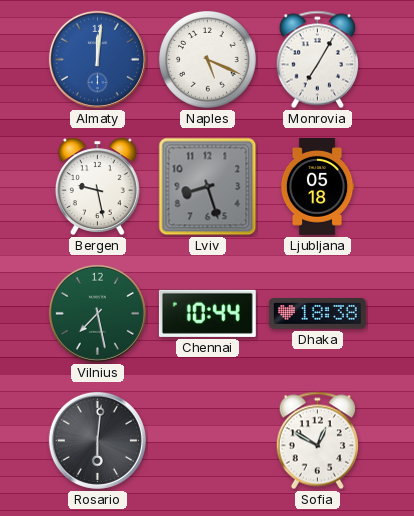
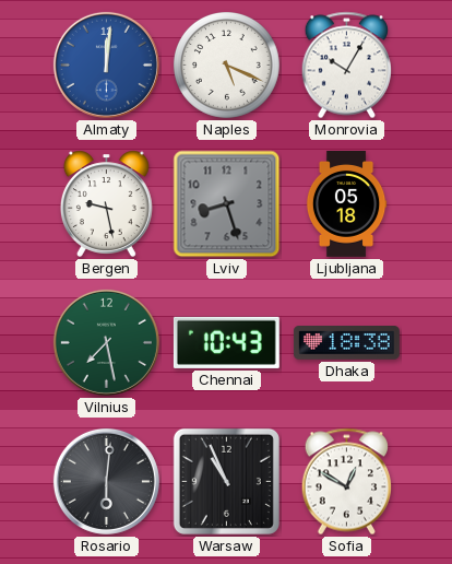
Monrovia: 7:05 -> 10:05 (346, 66)
Chennai: 10:44 -> 10:43 (226, 342)
Warsaw: none -> 10:56 (226, 481)
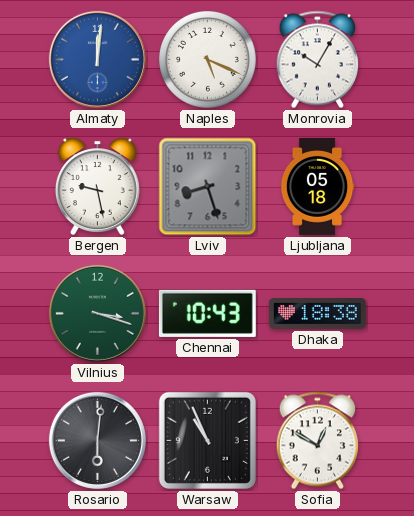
Vilnius: 7:28 -> 3:18 (97, 313)
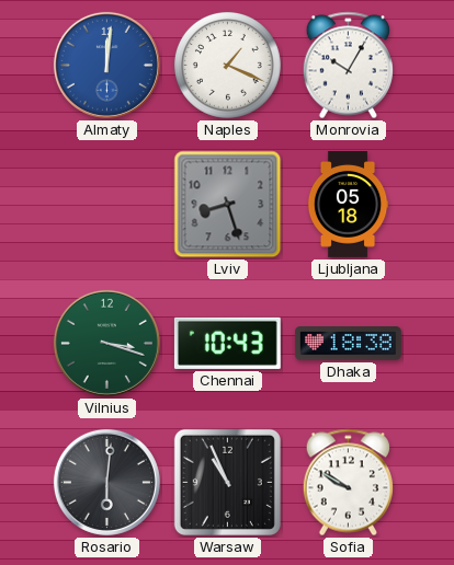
Naples: 5:19 -> 1:19 (227, 65)
Bergen: 9:28 -> none (97, 186)
Sofia: 12:50 -> 9:50 (348, 483)
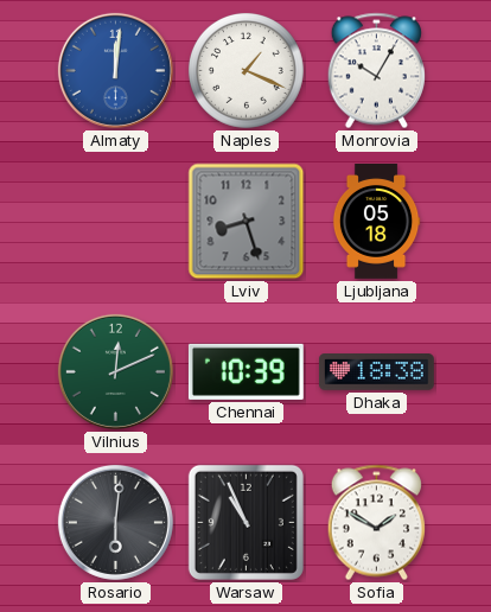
Vilnius: 3:18 -> 12:11 (115, 371)
Chennai: 10:43 -> 10:39 (245, 371)
Sofia: 9:50 -> 1:50 (376, 523)
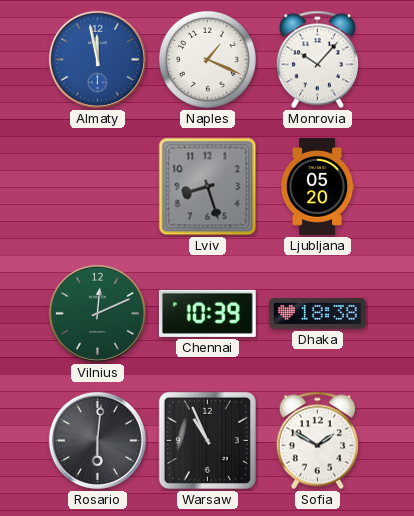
Almaty: 12:01 -> 11:58 (97, 59)
Monrovia: 10:05 -> 10:07 (317, 60)
Ljubljana: 05:18 -> 05:20 (317, 187)
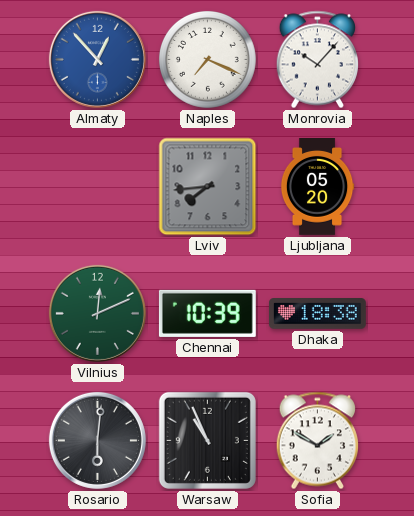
Almaty: 11:58 -> 12:53 (97, 59)
Naples: 1:19 -> 7:19 (207, 59)
Lviv: 8:27 -> 7:44 (208, 187)
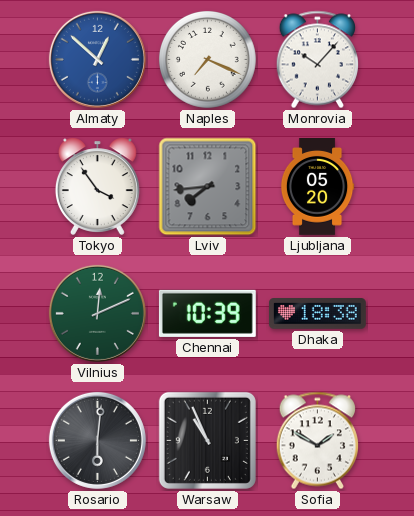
Almaty: 12:53 -> 12:52 (97, 59)
Tokyo: none -> 3:54 (97, 186)
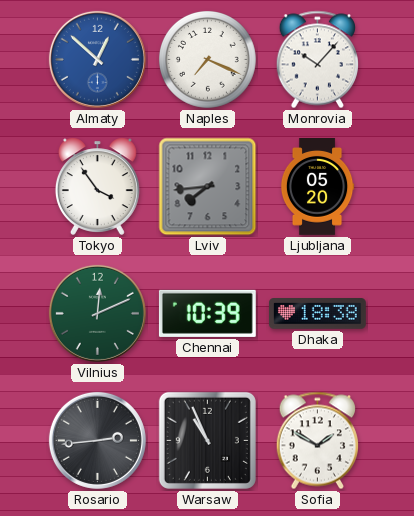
Rosario: 6:01 -> 2:44 (97, 440)
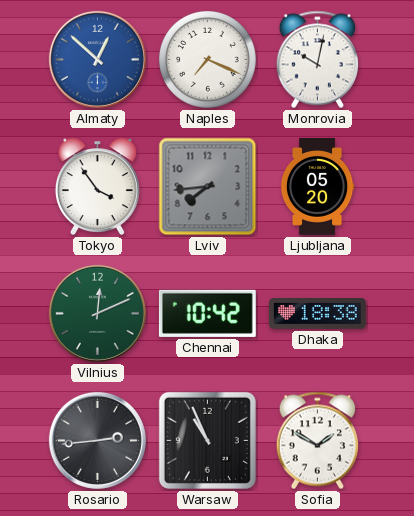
Monrovia: 10:07 -> 10:02 (317, 60)
Chennai: 10:39 -> 10:42 (207, 313)
